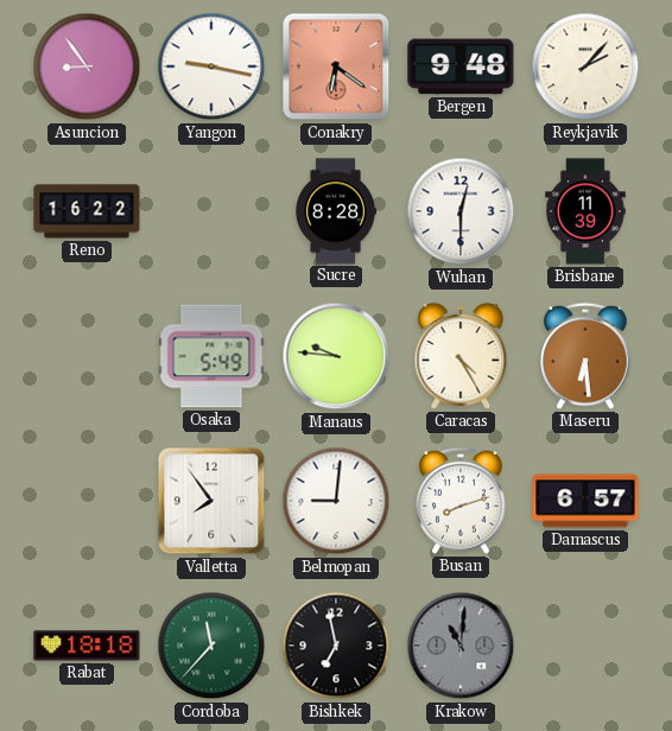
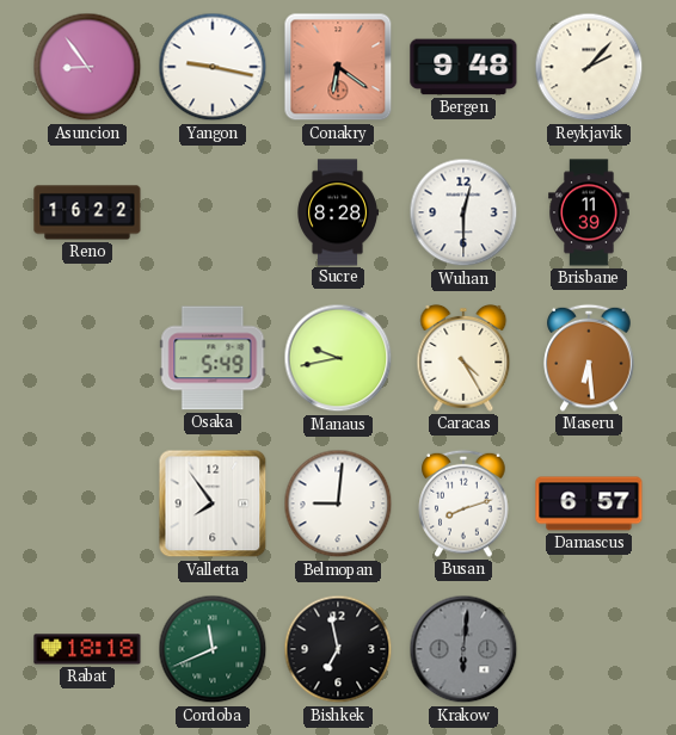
Manaus: 9:46 -> 9:43 (338, 358)
Cordoba: 11:37 -> 11:41 (213, 649)
Krakow: 11:01 -> 6:01 (463, 649)
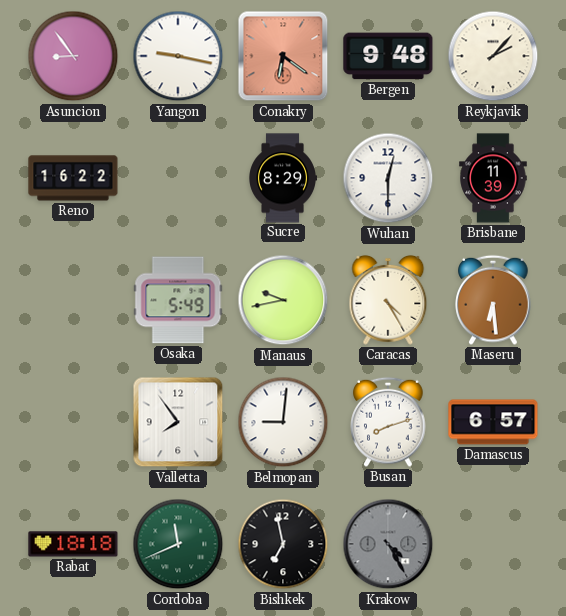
Sucre: 8:28 -> 8:29 (283, 178)
Krakow: 6:01 -> 4:25 (388, 544)
